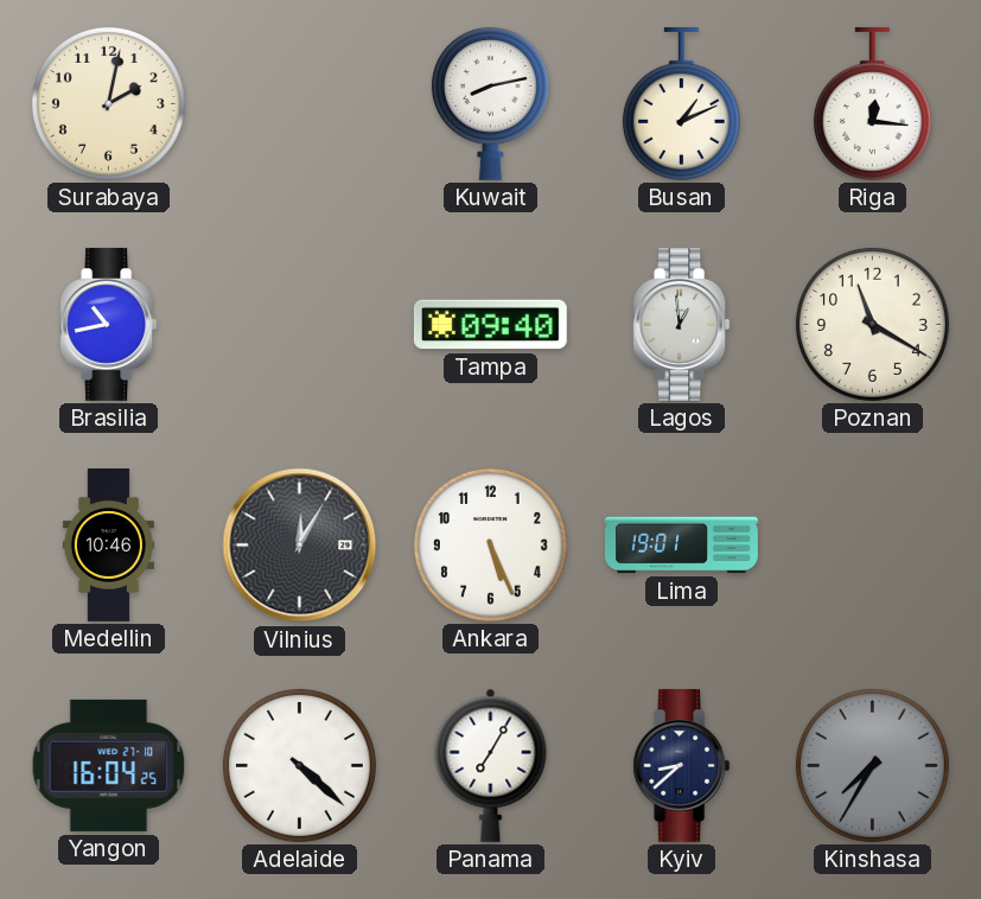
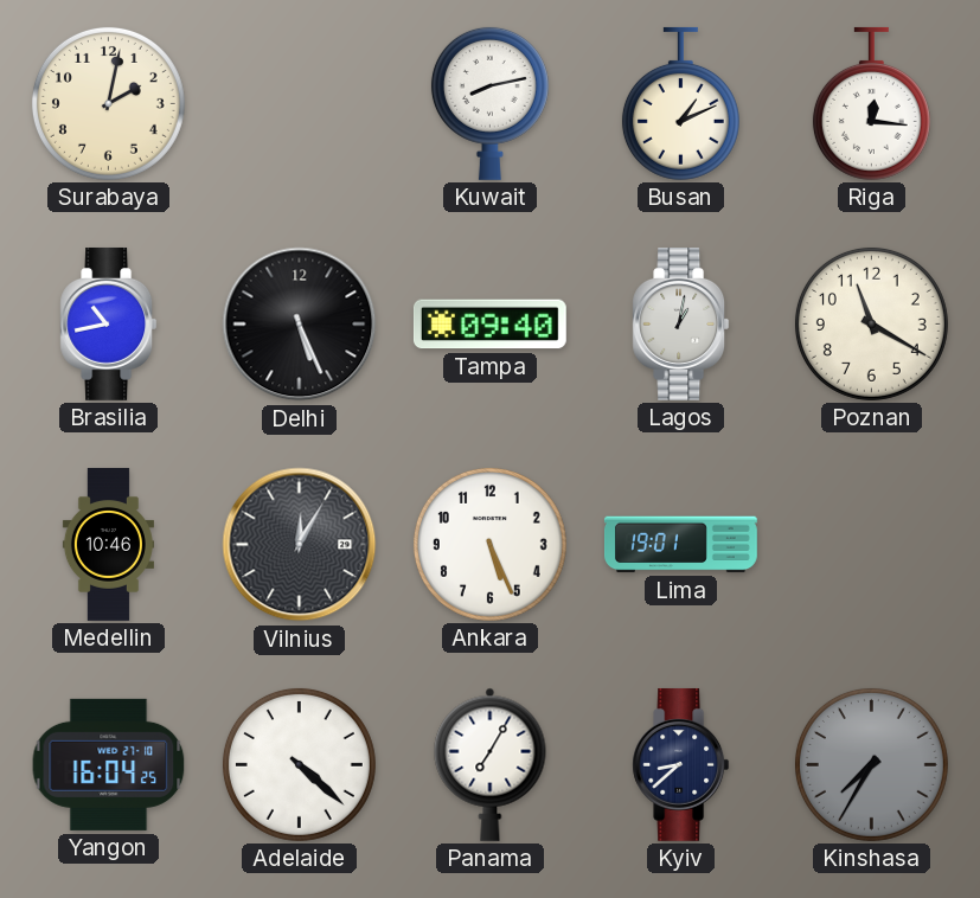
Delhi: none -> 5:26 (300, 325)
Lagos: 12:59 -> 1:02 (681, 323)
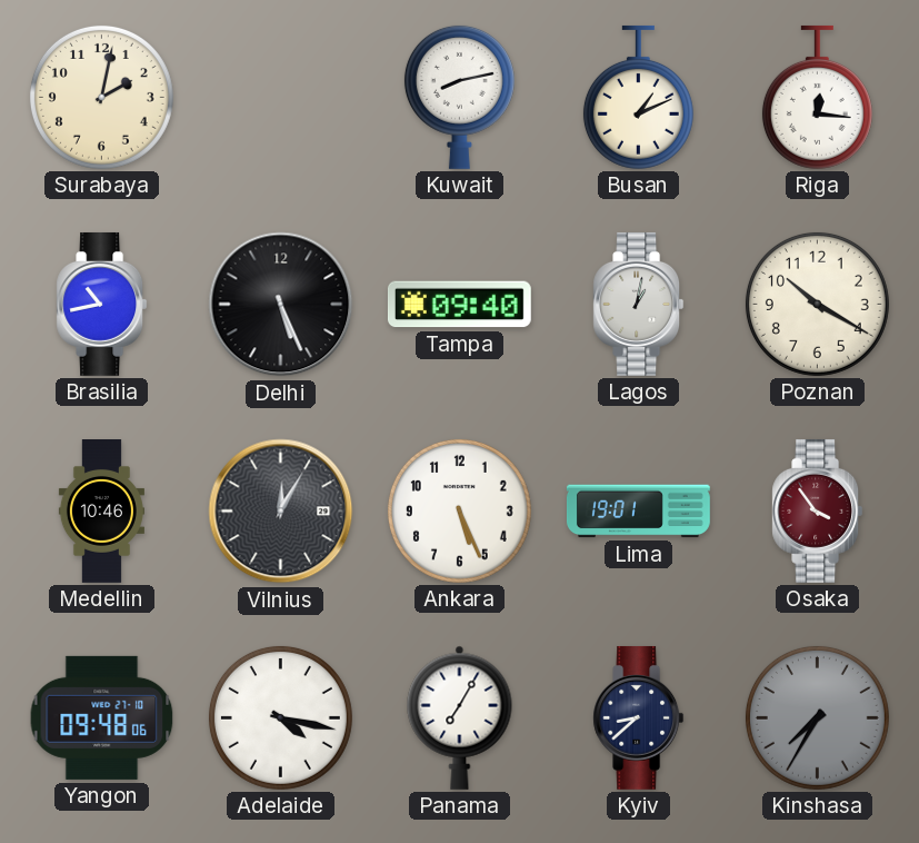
Poznan: 11:20 -> 10:20 (817, 304)
Osaka: none -> 3:54 (818, 510)
Yangon: 16:04 -> 09:48 (102, 717)
Adelaide: 4:22 -> 4:17 (280, 717)
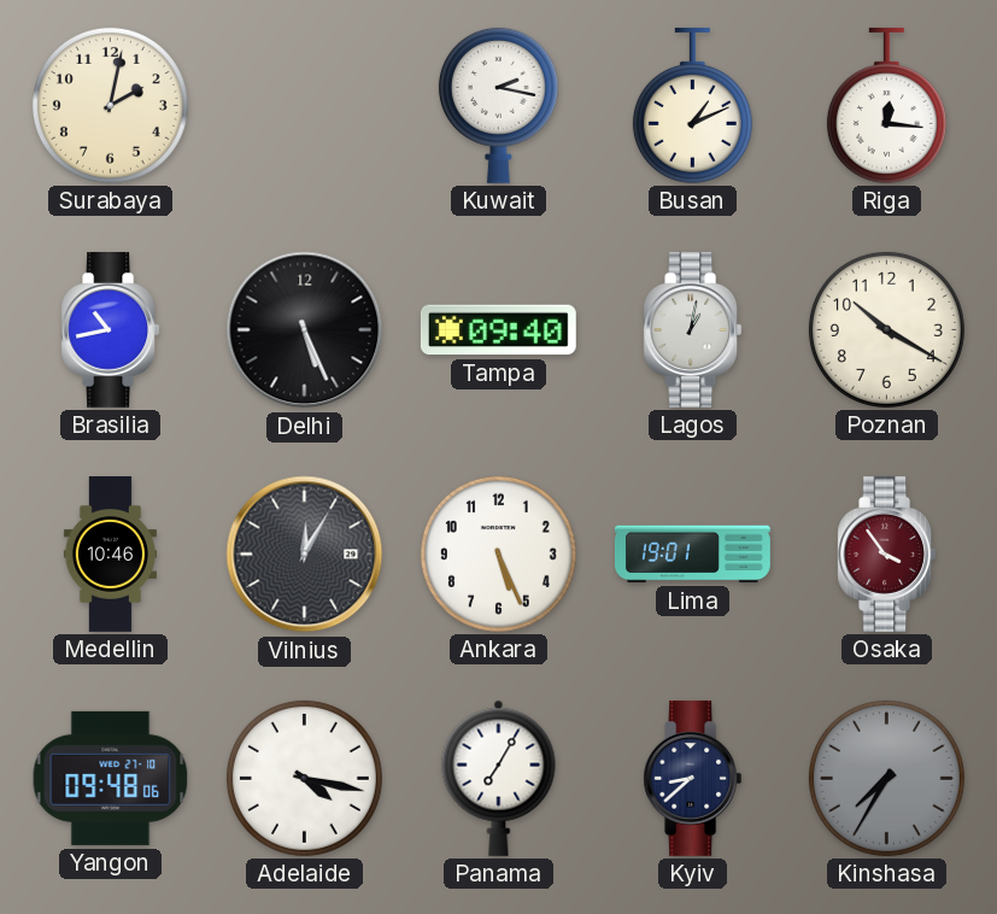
Kuwait: 8:13 -> 2:17 (498, 105)
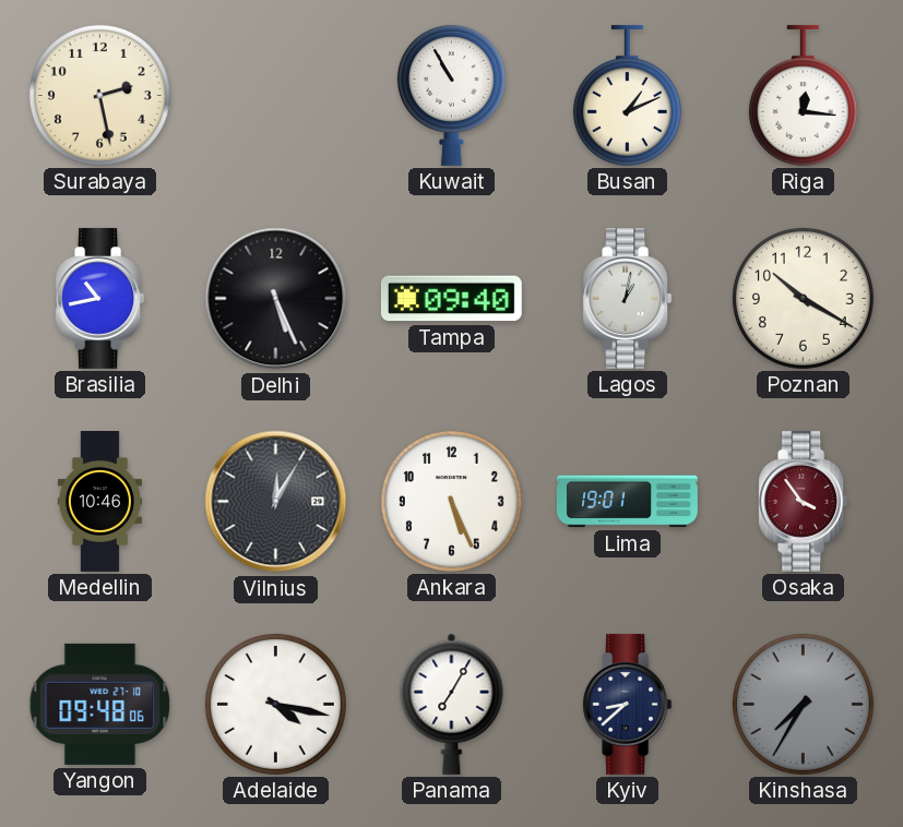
Surabaya: 2:02 -> 2:28 (99, 95)
Kuwait: 2:17 -> 10:55 (451, 95)
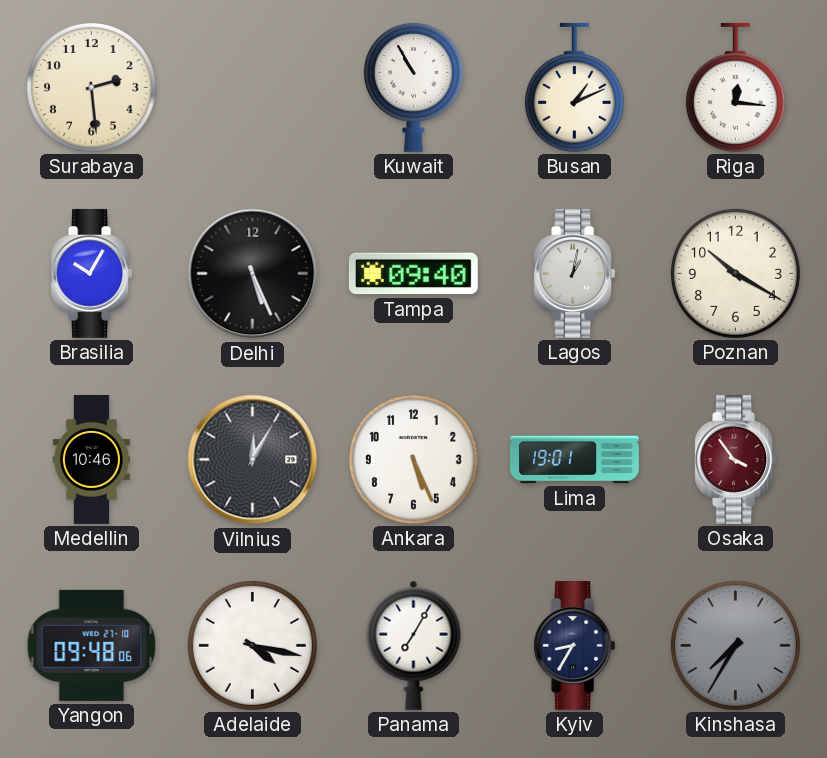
Surabaya: 2:28 -> 2:29 (91, 87)
Brasilia: 10:43 -> 10:05 (92, 273)
Kyiv: 8:38 -> 8:35 (575, 645)
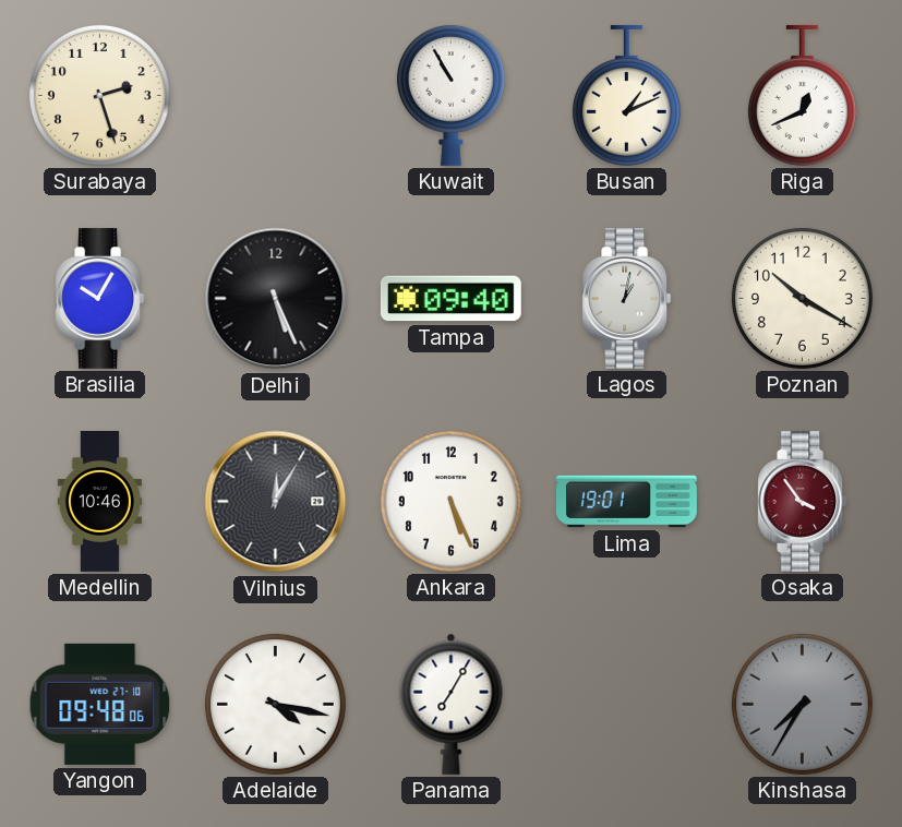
Surabaya: 2:29 -> 2:27 (99, 95)
Riga: 12:16 -> 12:41 (802, 95)
Kyiv: 8:35 -> none (575, 645)
